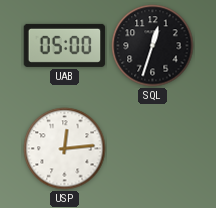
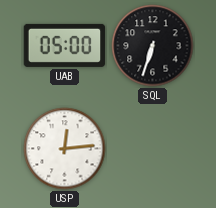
SQL: 12:33 -> 6:33 (153, 46)
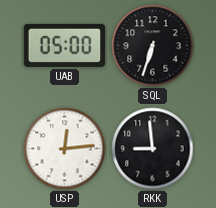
RKK: none -> 8:59 (153, 149)
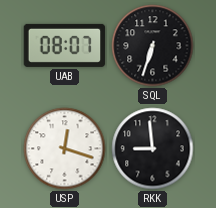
UAB: 05:00 -> 08:07 (65, 45)
USP: 12:14 -> 12:18 (65, 149)
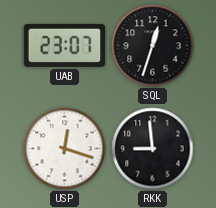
UAB: 08:07 -> 23:07 (65, 45)
SQL: 6:33 -> 12:33 (153, 46)
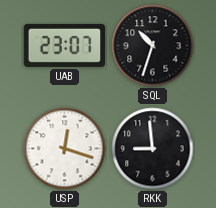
SQL: 12:33 -> 10:33 (153, 46)
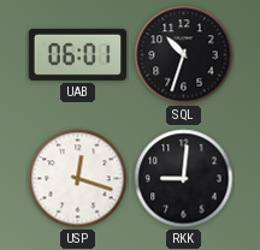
UAB: 23:07 -> 06:01 (78, 54)
RKK: 8:59 -> 9:01 (184, 179)
